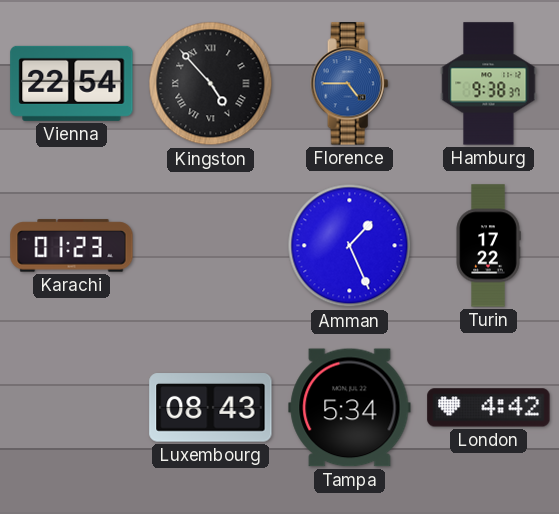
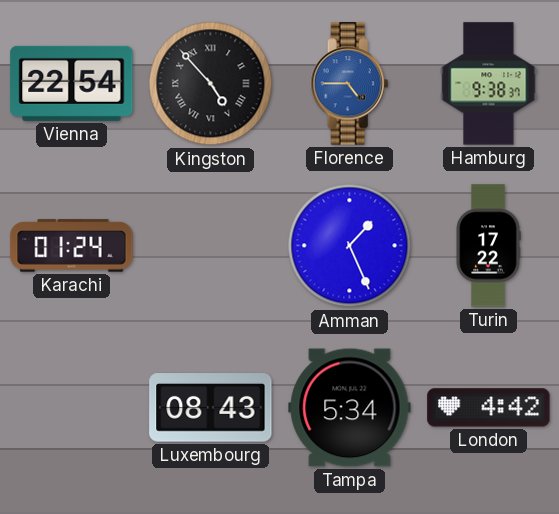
Karachi: 01:23 -> 01:24 (72, 246)
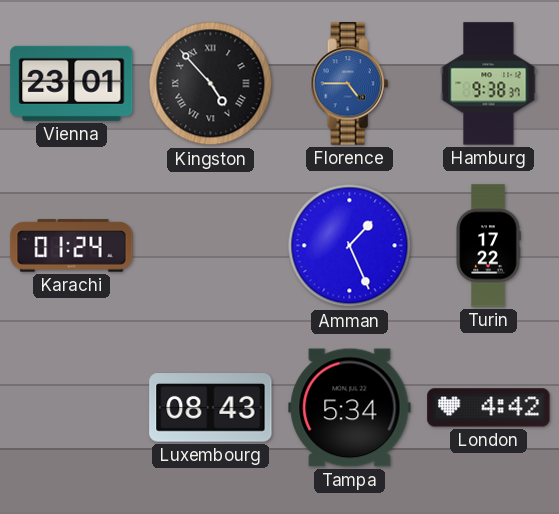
Vienna: 22:54 -> 23:01 (72, 83)
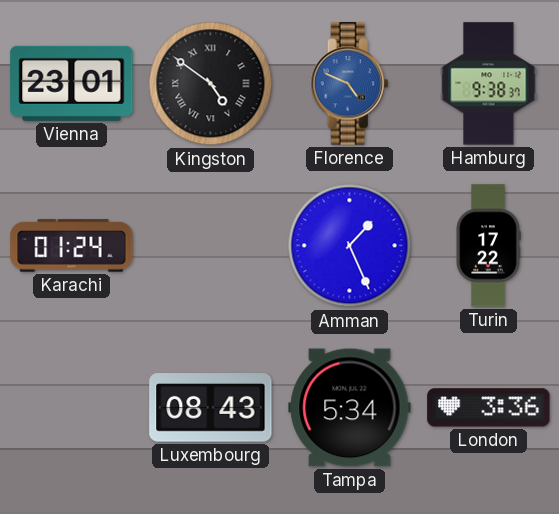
Kingston: 4:53 -> 4:51 (211, 84)
Florence: 4:45 -> 4:49 (350, 84)
London: 4:42 -> 3:36 (489, 408)
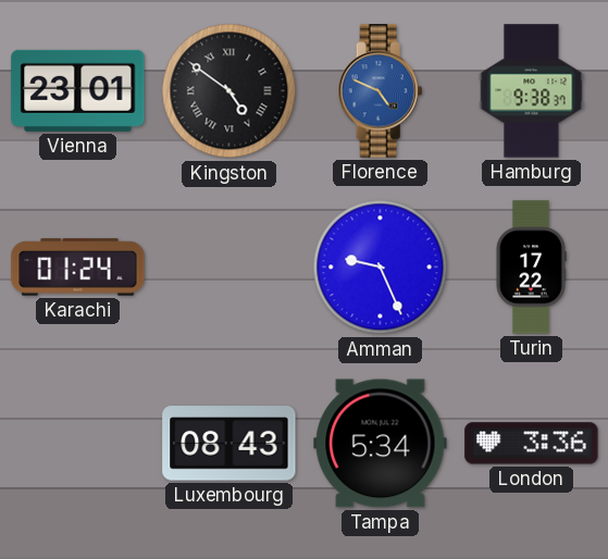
Amman: 1:26 -> 9:26 (381, 268)
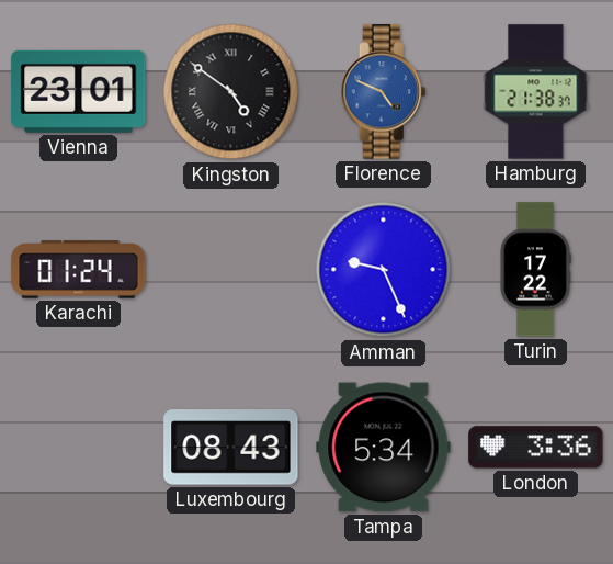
Hamburg: 9:38 -> 21:38 (536, 92)
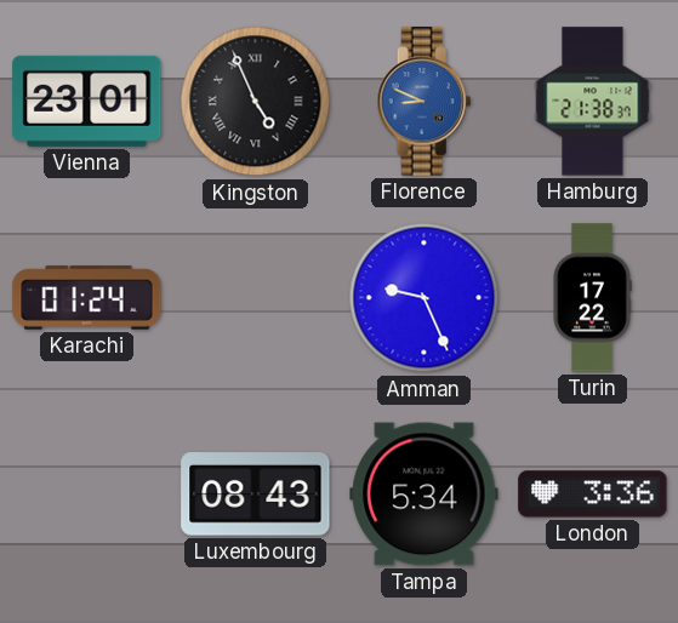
Kingston: 4:51 -> 4:56 (256, 102)
Florence: 4:49 -> 8:49 (425, 102)
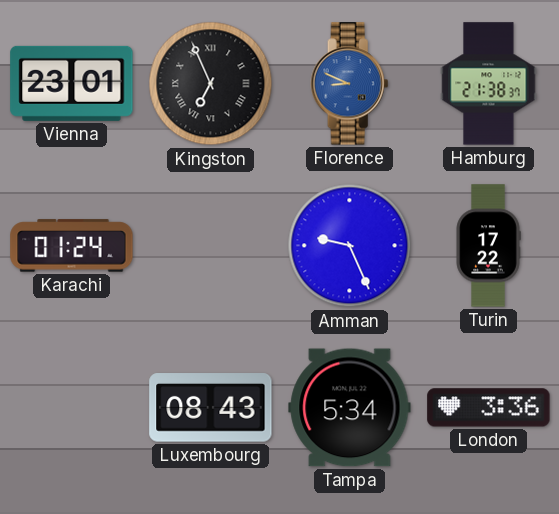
Kingston: 4:56 -> 6:56 (211, 84)
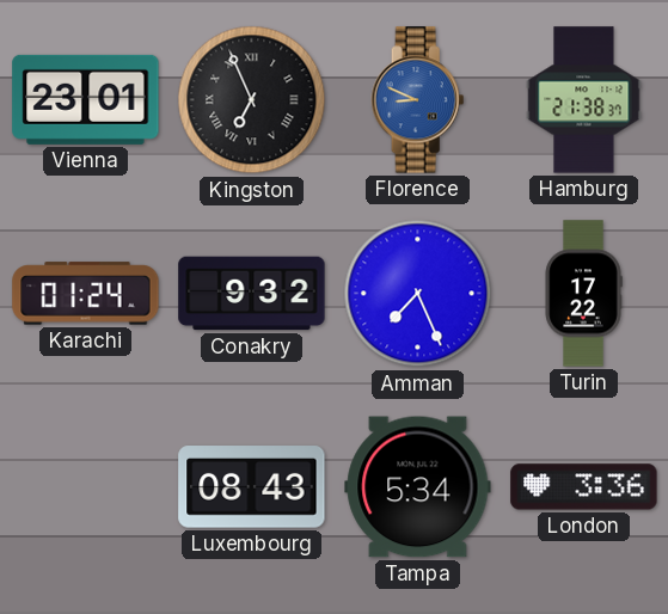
Conakry: none -> 9:32 (252, 294)
Amman: 9:26 -> 7:26 (418, 294)
